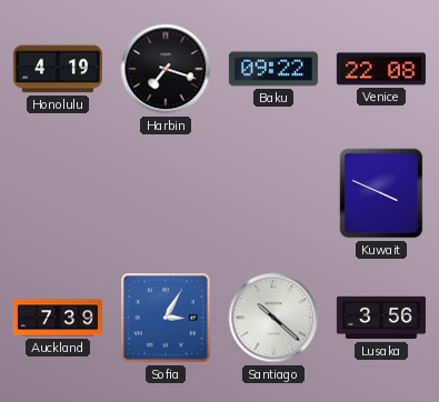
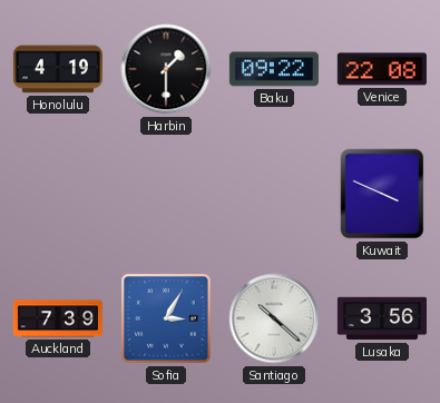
Harbin: 7:18 -> 1:30 (166, 69)
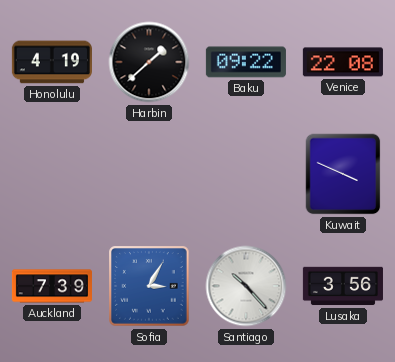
Harbin: 1:30 -> 1:38 (149, 62)
Santiago: 10:22 -> 10:23 (246, 286)
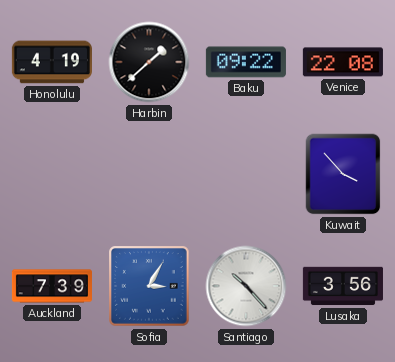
Kuwait: 3:49 -> 3:53 (343, 174)
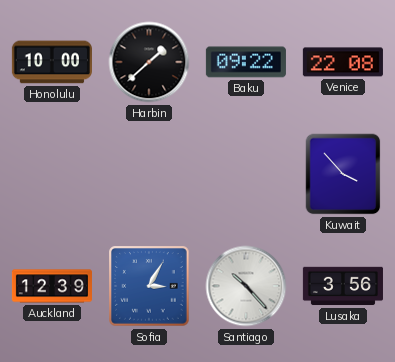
Honolulu: 4:19 -> 10:00 (52, 62)
Auckland: 7:39 -> 12:39 (52, 286)
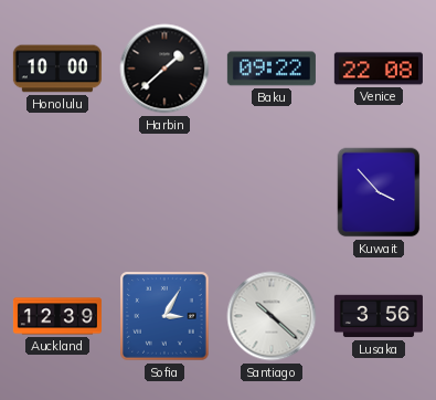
Santiago: 10:23 -> 10:22 (272, 316)
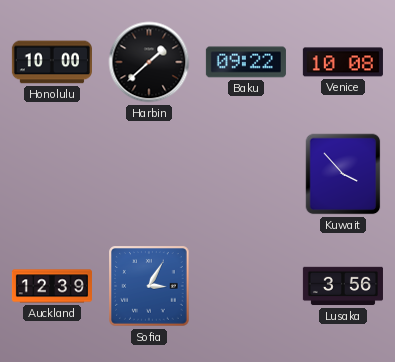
Venice: 22:08 -> 10:08 (343, 62)
Santiago: 10:22 -> none (272, 316)
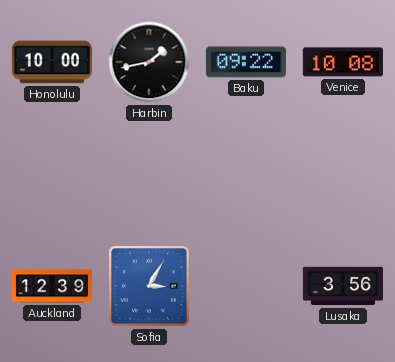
Harbin: 1:38 -> 1:43 (149, 62)
Kuwait: 3:53 -> none (343, 174)
